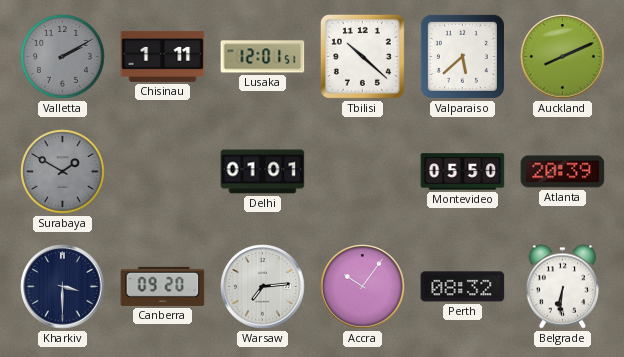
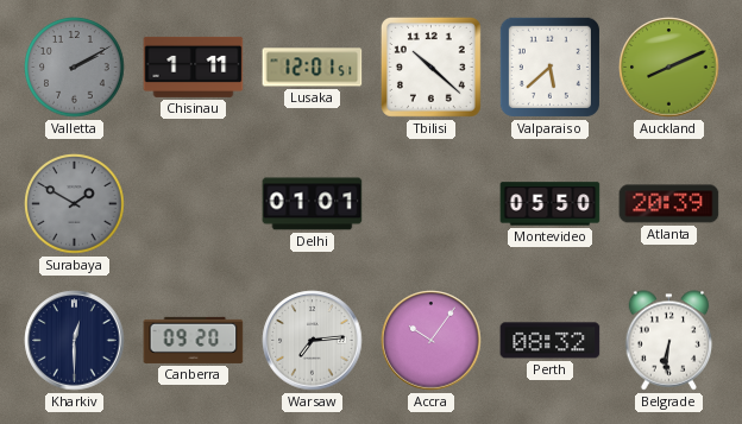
Kharkiv: 3:30 -> 12:30 (75, 341)
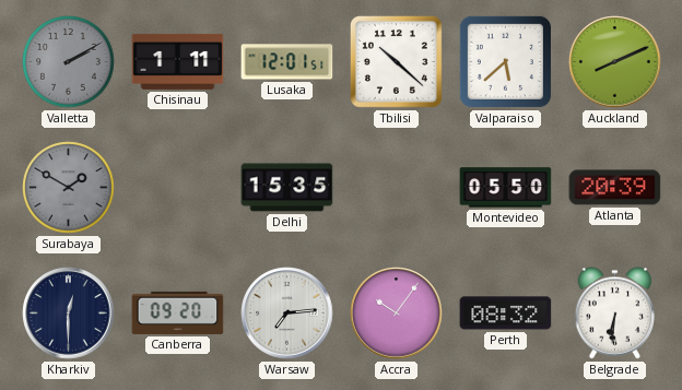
Delhi: 01:01 -> 15:35 (287, 188)
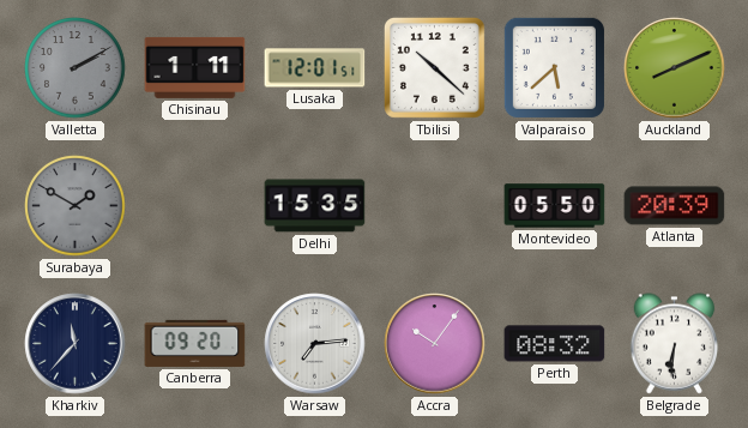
Kharkiv: 12:30 -> 11:37 (76, 344)
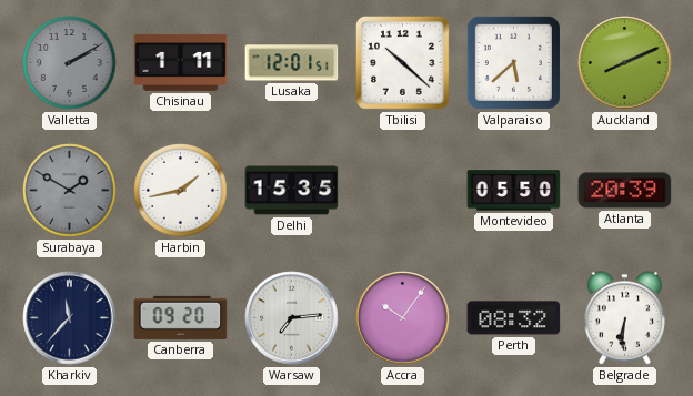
Harbin: none -> 1:43 (181, 191)
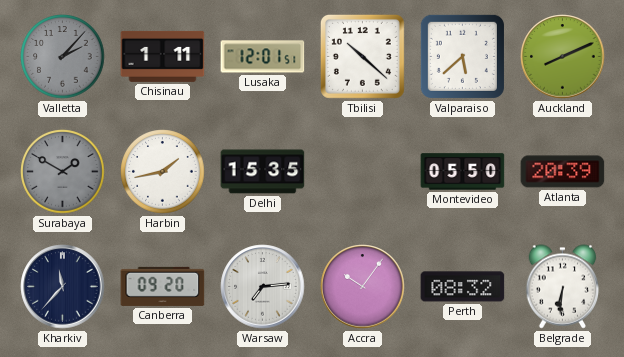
Valletta: 2:10 -> 2:07 (63, 57)
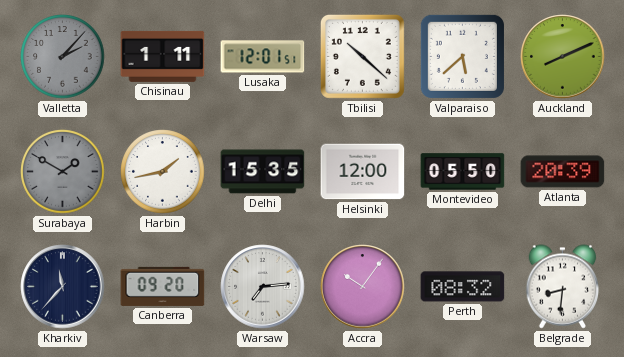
Helsinki: none -> 12:00 (363, 172)
Belgrade: 6:31 -> 8:31 (563, 287)
